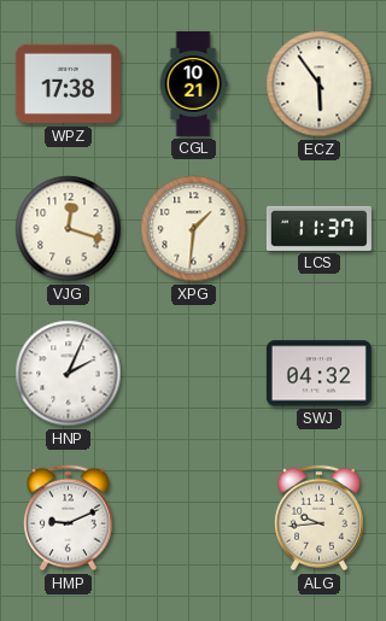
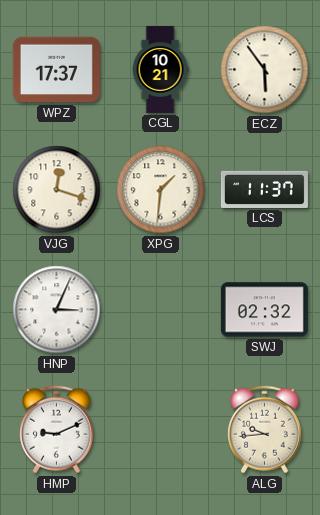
WPZ: 17:38 -> 17:37 (56, 70)
HNP: 2:04 -> 3:04 (57, 310)
SWJ: 04:32 -> 02:32 (264, 310)
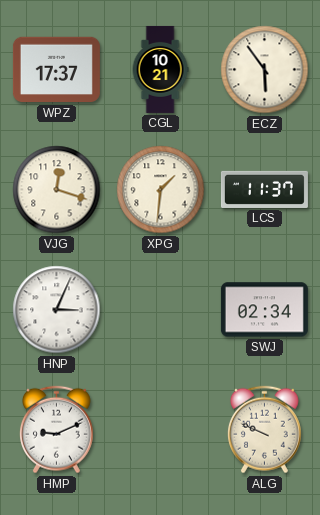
SWJ: 02:32 -> 02:34 (264, 310)
ALG: 9:44 -> 9:49 (264, 430)
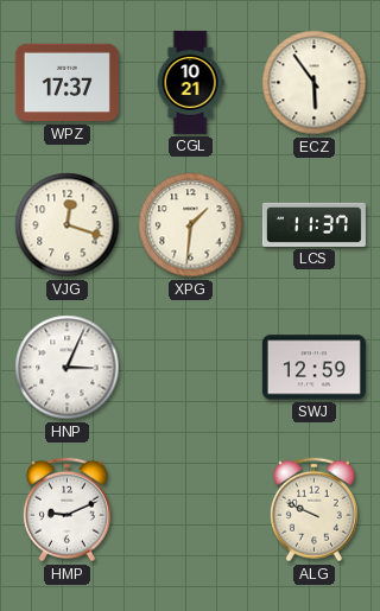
SWJ: 02:34 -> 12:59 (313, 368)
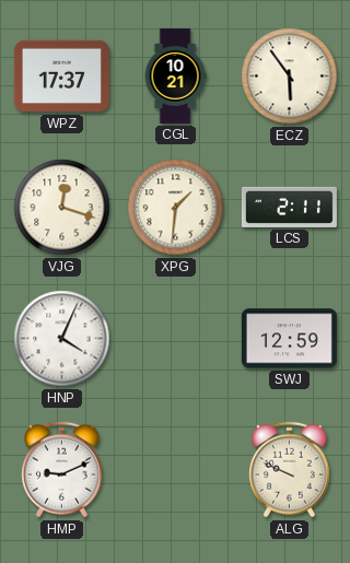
LCS: 11:37 -> 2:11 (289, 207)
HNP: 3:04 -> 4:04 (62, 339)
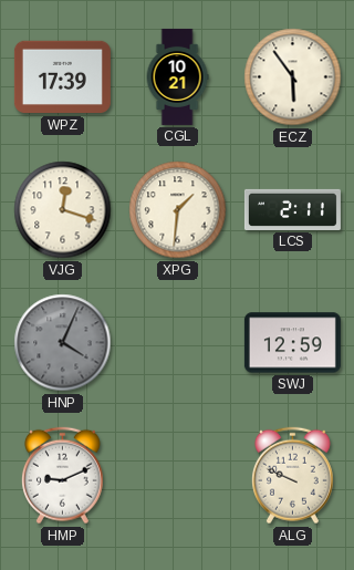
WPZ: 17:37 -> 17:39 (62, 77)
HNP dial: white -> grey (63, 343)
